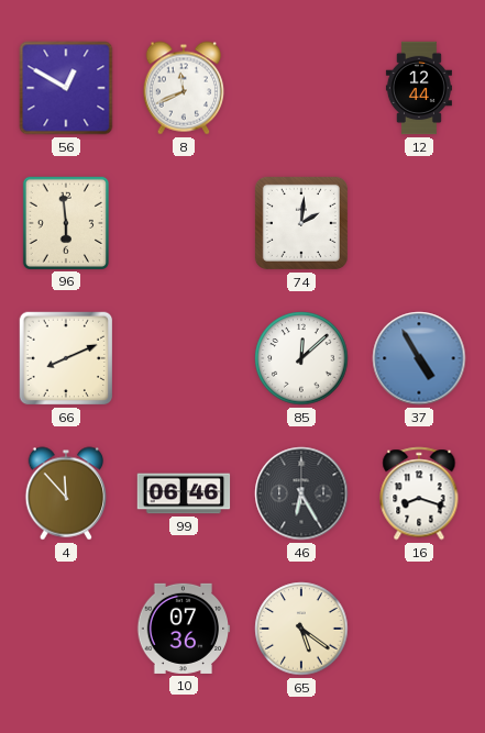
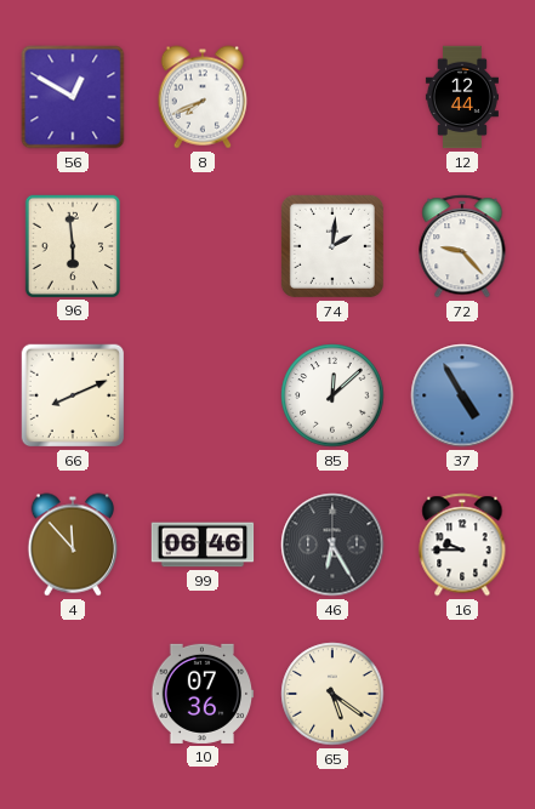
8: 11:41 -> 7:41 (203, 97)
72: none -> 9:23 (462, 246)
16: 8:18 -> 9:45 (462, 545)
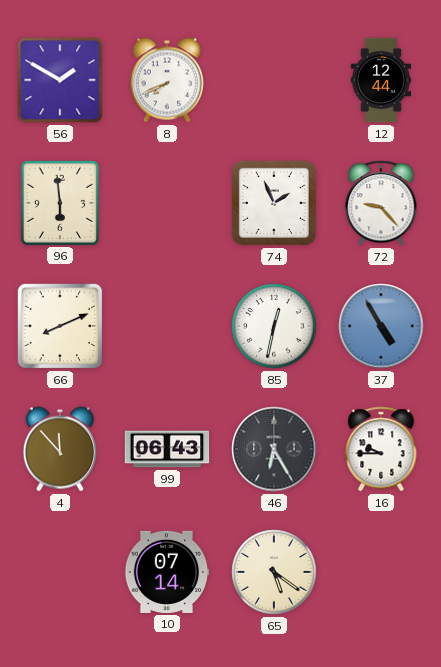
56: 12:50 -> 1:50 (60, 80)
74: 2:01 -> 1:56 (274, 203)
85: 12:08 -> 12:32 (274, 326)
99: 06:46 -> 06:43 (167, 449)
10: 07:36 -> 07:14 (167, 572)
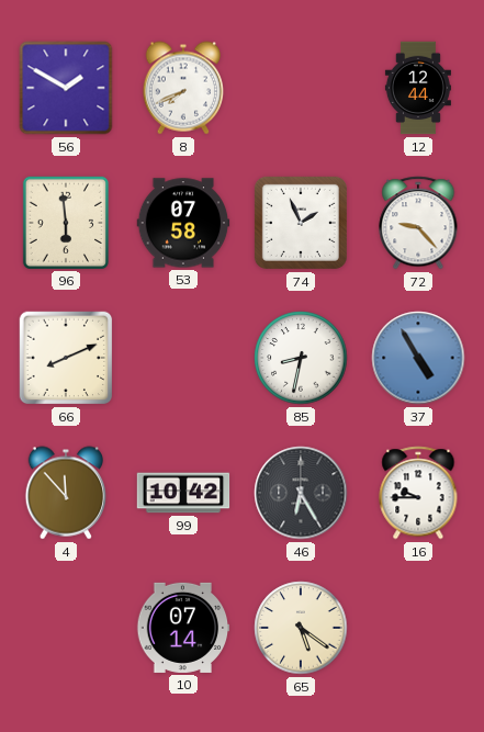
53: none -> 07:58 (183, 223)
85: 12:32 -> 8:32 (301, 358)
99: 06:43 -> 10:42 (183, 493)
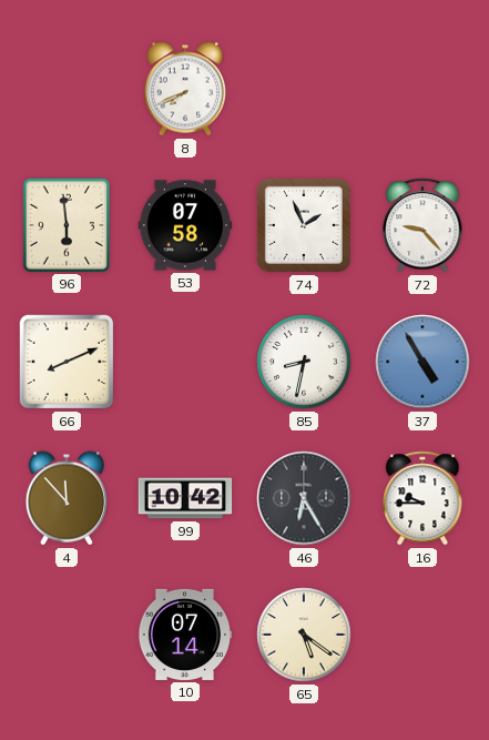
56: 1:50 -> none (66, 88)
12: 12:44 -> none (418, 88)
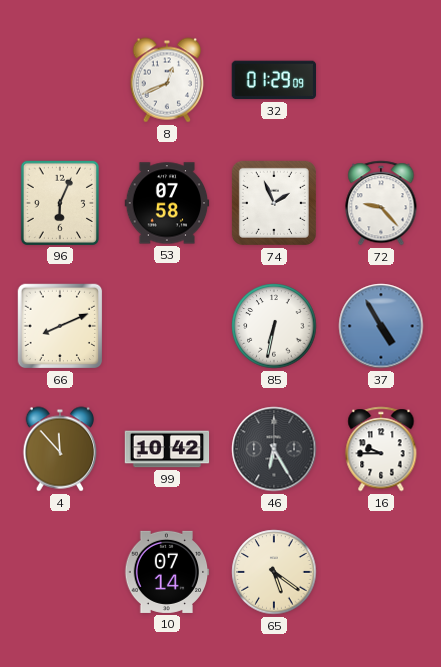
8: 7:41 -> 12:41 (167, 80)
32: none -> 01:29 (274, 80)
96: 5:59 -> 6:04 (59, 202)
85: 8:32 -> 6:32 (274, 326)
